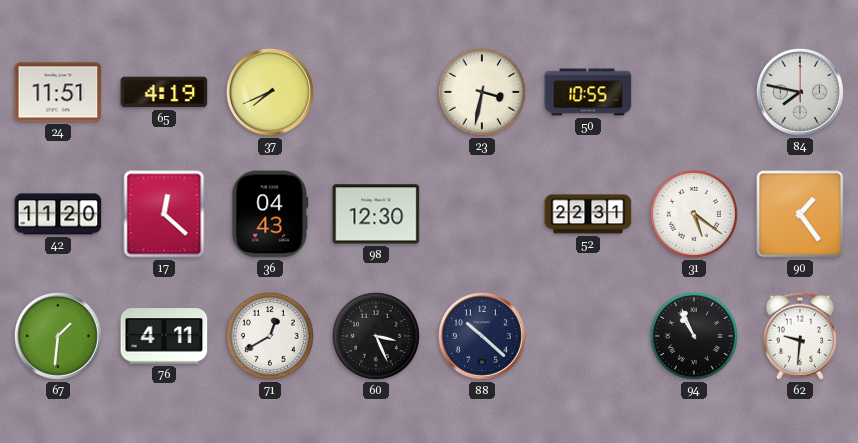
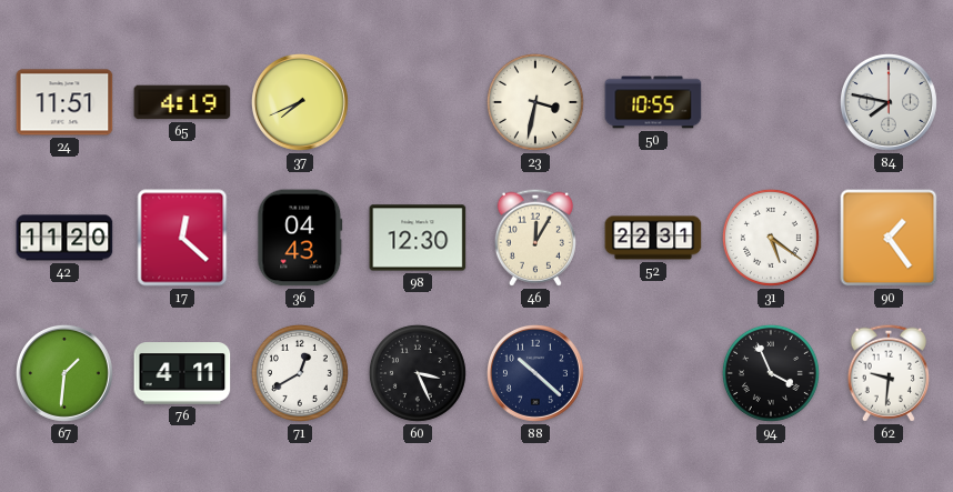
46: none -> 12:05 (535, 238)
94: 10:56 -> 3:56 (771, 373)
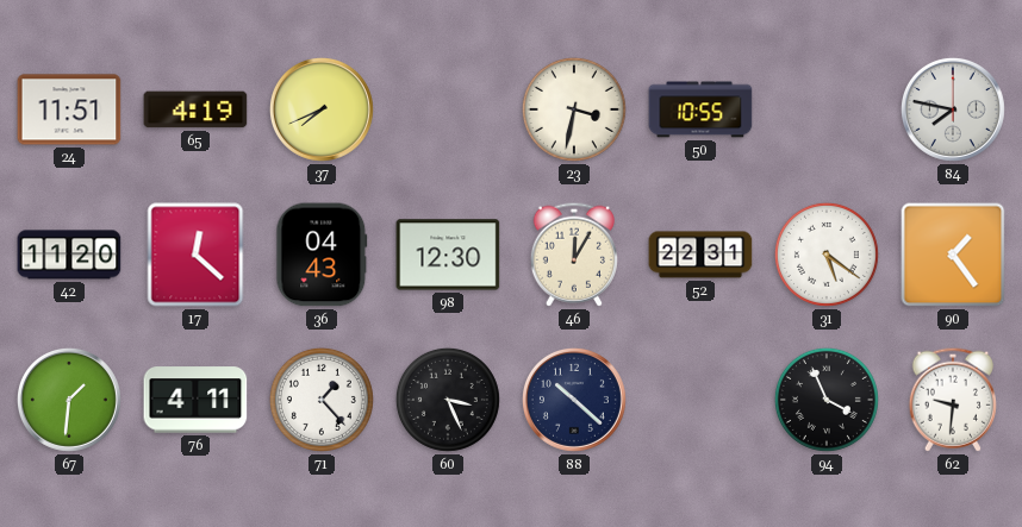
71: 12:40 -> 1:23 (322, 400)
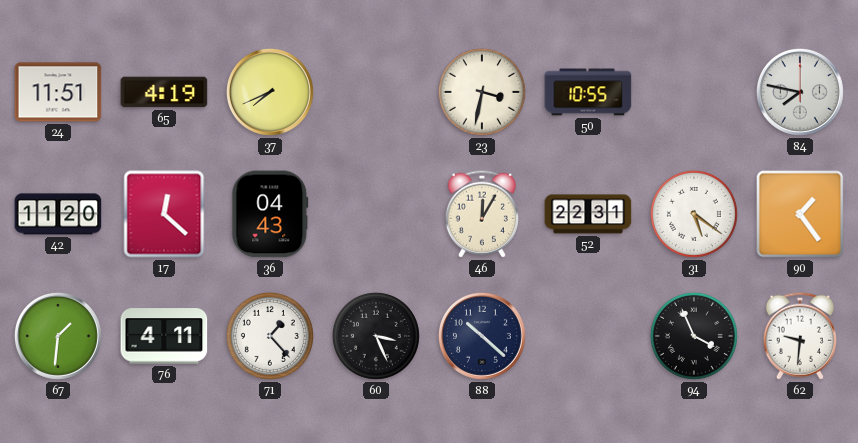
98: 12:30 -> none (448, 255)
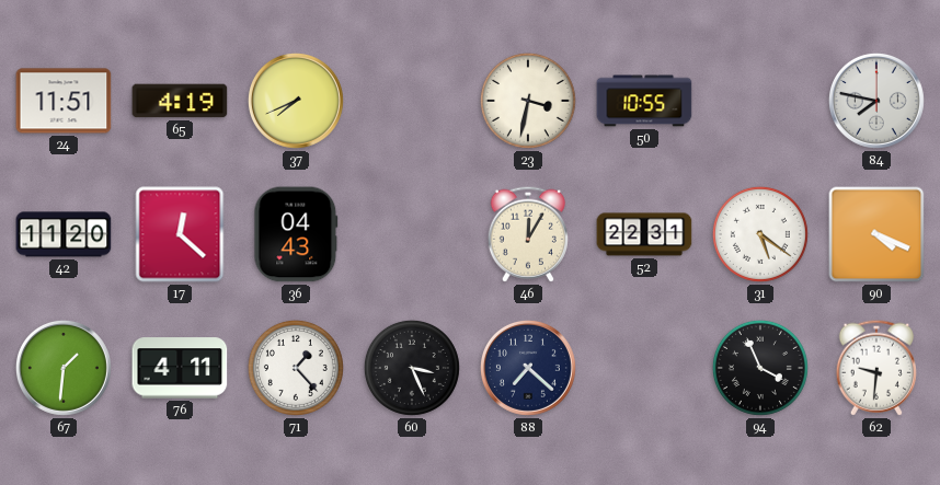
90: 1:24 -> 4:19 (876, 234)
88: 10:22 -> 7:22 (528, 368)
